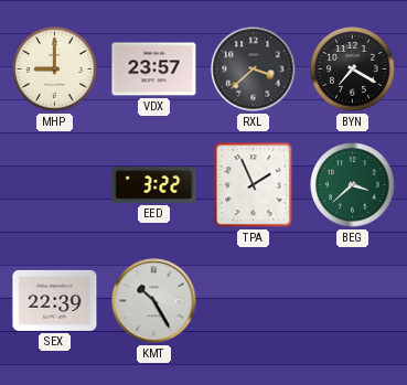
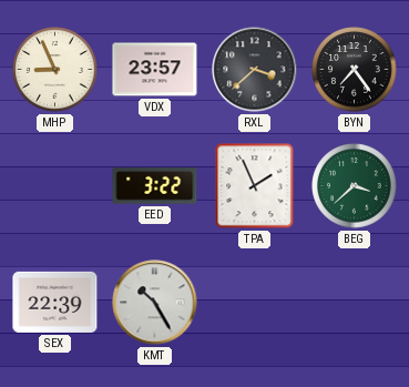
MHP: 9:00 -> 8:56 (55, 70)
BYN: 7:20 -> 7:24 (355, 70)
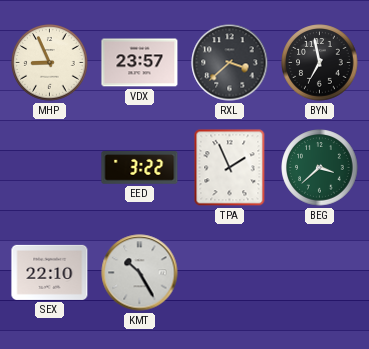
BYN: 7:24 -> 6:58 (320, 63)
SEX: 22:39 -> 22:10 (50, 272)
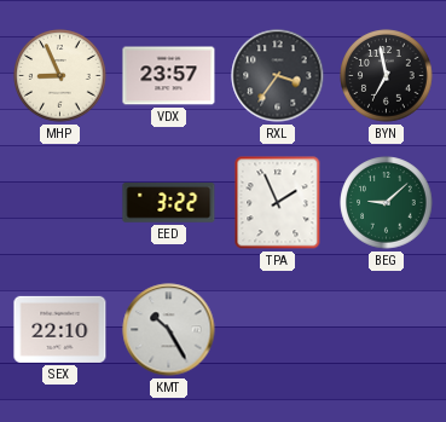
RXL: 3:38 -> 3:36 (278, 76)
BEG: 3:38 -> 9:08 (387, 203)
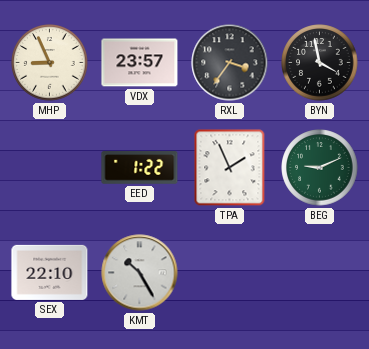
BYN: 6:58 -> 3:58 (320, 63)
EED: 3:22 -> 1:22 (140, 168)
BEG: 9:08 -> 9:11 (320, 168)
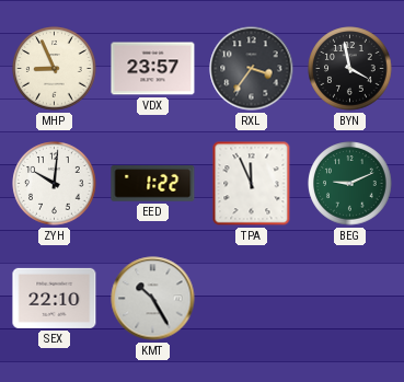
ZYH: none -> 10:01 (55, 184)
TPA: 1:56 -> 11:56 (252, 184)
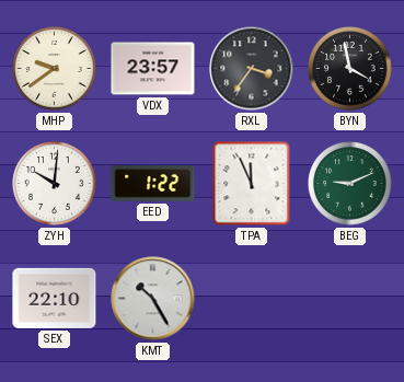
MHP: 8:56 -> 9:39 (55, 69)
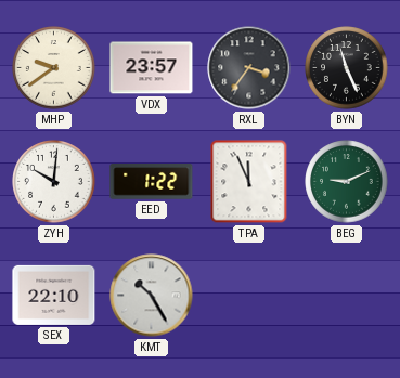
BYN: 3:58 -> 11:26 (347, 68)
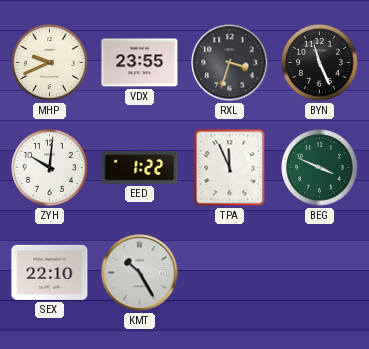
MHP: 9:39 -> 9:41 (50, 63)
VDX: 23:57 -> 23:55 (140, 63)
RXL: 3:36 -> 3:33 (230, 63)
BEG: 9:11 -> 3:49 (320, 168)
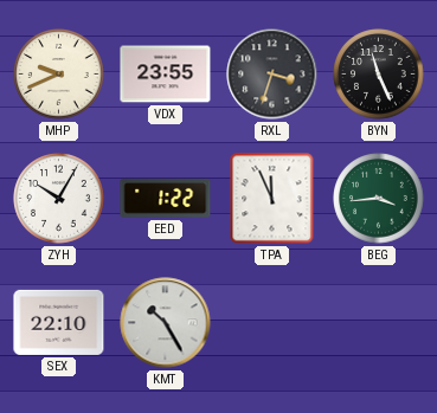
ZYH: 10:01 -> 10:05 (59, 199)
BEG: 3:49 -> 3:44 (379, 199)
